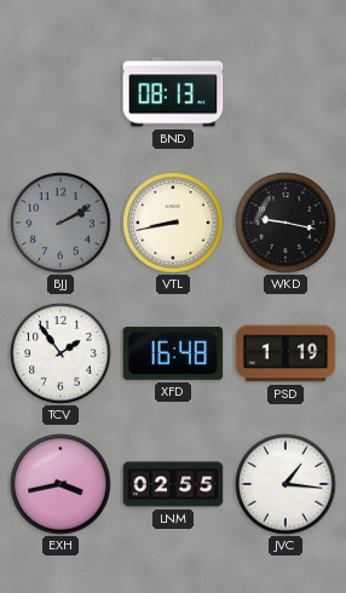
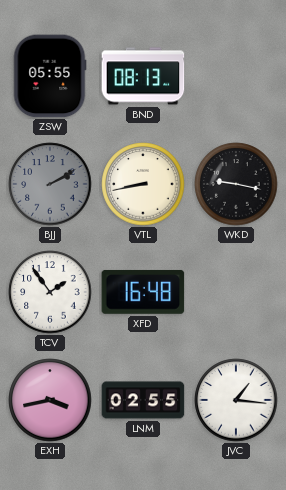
ZSW: none -> 05:55 (50, 76)
PSD: 1:19 -> none (286, 353)
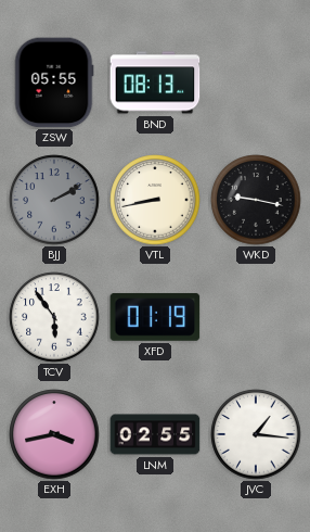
TCV: 1:54 -> 5:54 (54, 317)
XFD: 16:48 -> 01:19 (155, 317)
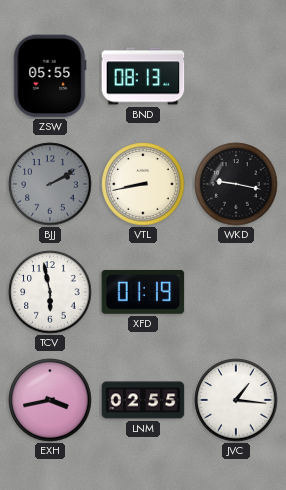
TCV: 5:54 -> 5:58 (50, 292)
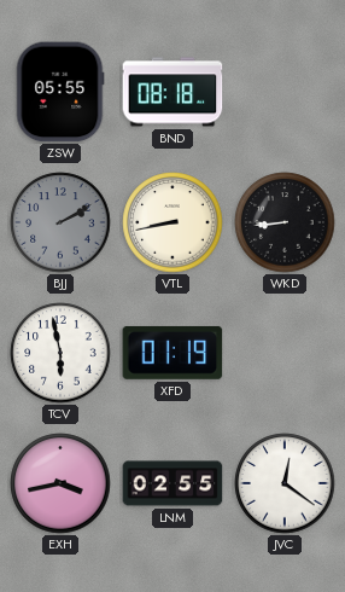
BND: 08:13 -> 08:18 (172, 92)
WKD: 9:17 -> 8:44 (285, 222)
JVC: 1:16 -> 12:21 (285, 483)
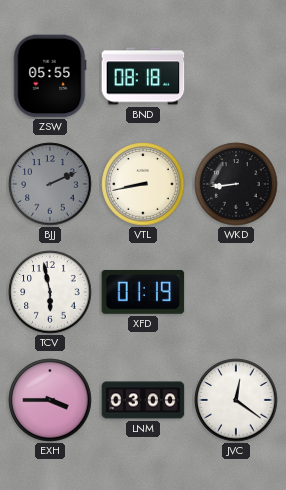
BJJ: 2:10 -> 2:11 (50, 184)
EXH: 3:43 -> 3:45 (50, 400)
LNM: 02:55 -> 03:00 (143, 400)
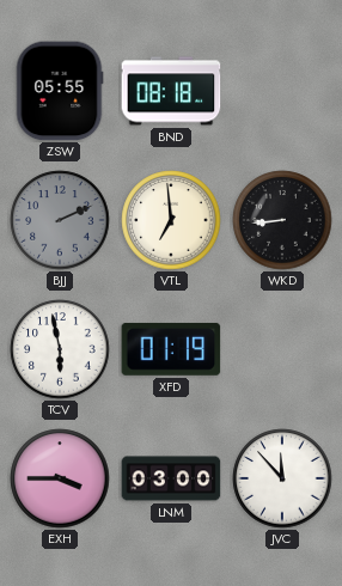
VTL: 8:43 -> 6:59 (171, 220)
JVC: 12:21 -> 11:53 (282, 478)
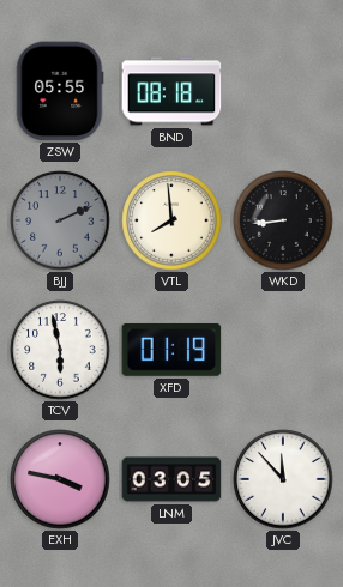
VTL: 6:59 -> 7:59 (171, 220)
EXH: 3:45 -> 3:47 (60, 479)
LNM: 03:00 -> 03:05 (171, 479)
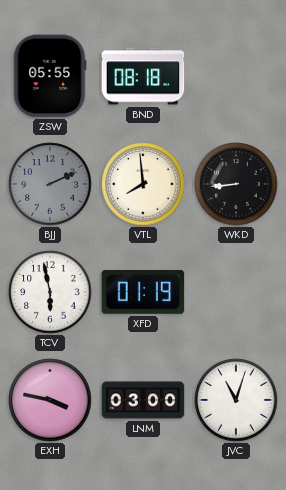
LNM: 03:05 -> 03:00 (143, 400)
JVC: 11:53 -> 11:03 (236, 400)
